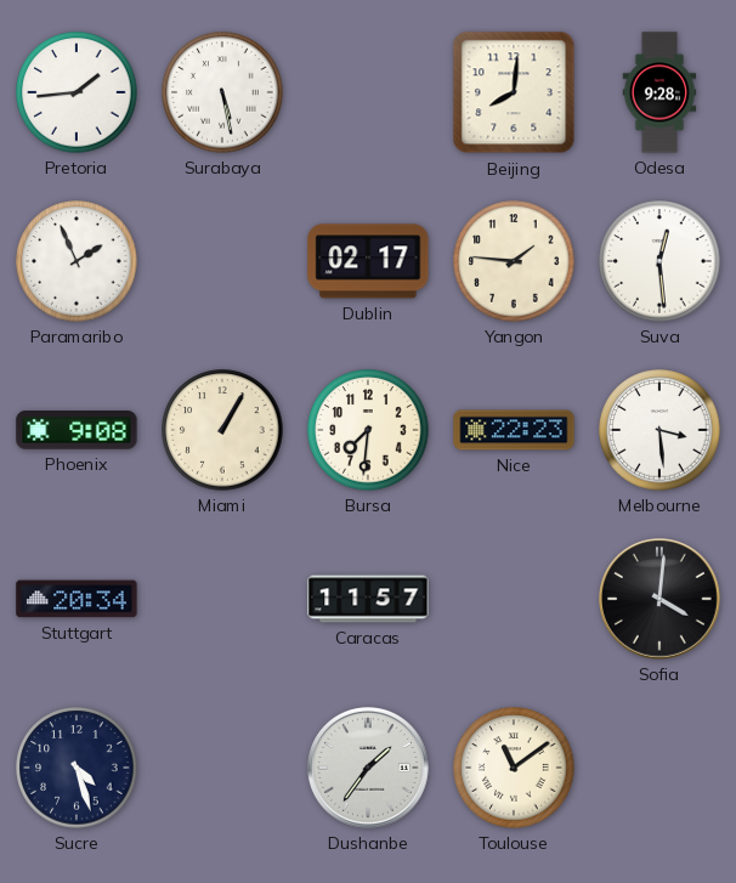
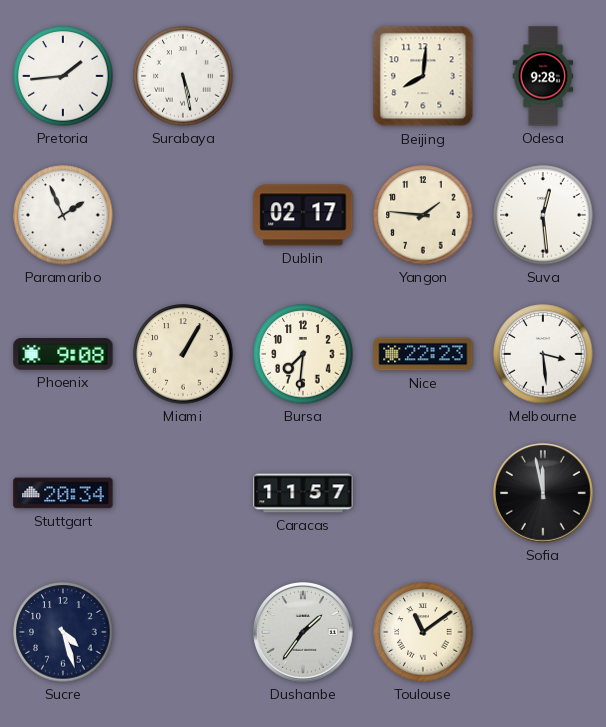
Sofia: 4:01 -> 11:58 (544, 494)
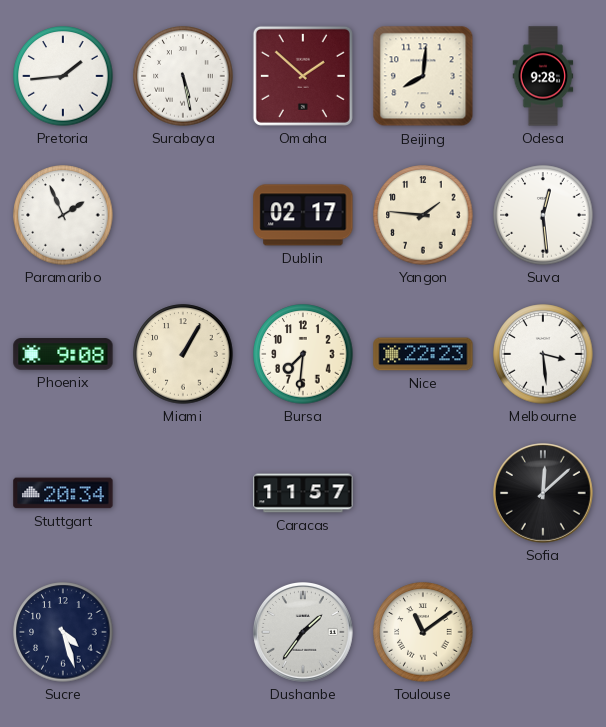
Omaha: none -> 1:52 (303, 76)
Sofia: 11:58 -> 12:08 (544, 494)
